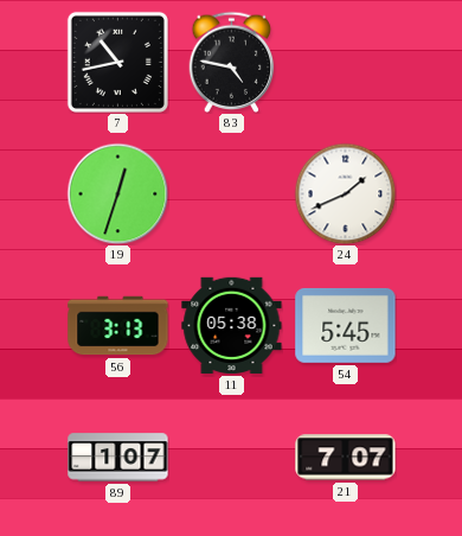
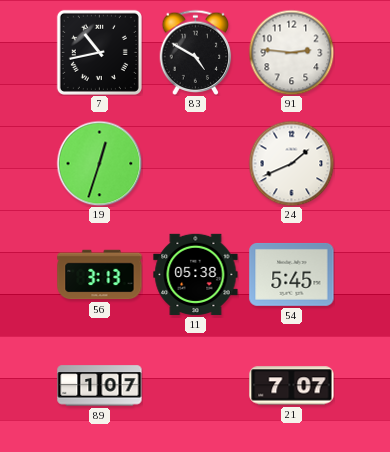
83: 4:47 -> 4:50 (196, 52)
91: none -> 2:46 (291, 52)
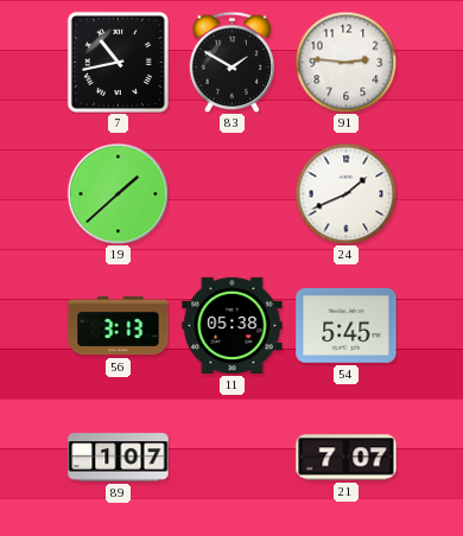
83: 4:50 -> 1:50 (233, 62)
19: 12:33 -> 1:38 (118, 193)
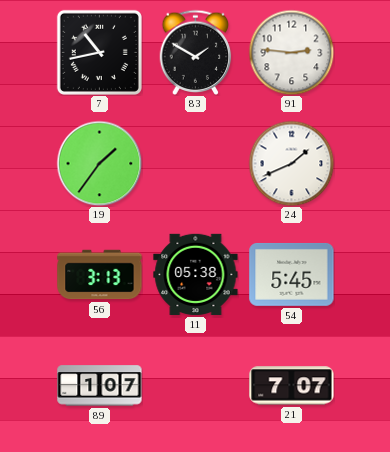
19: 1:38 -> 1:36 (99, 163)
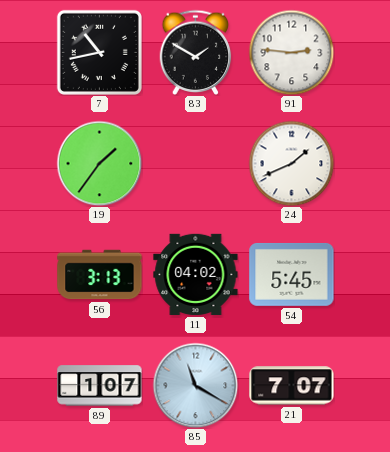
11: 05:38 -> 04:02 (196, 274)
85: none -> 11:20 (195, 385)
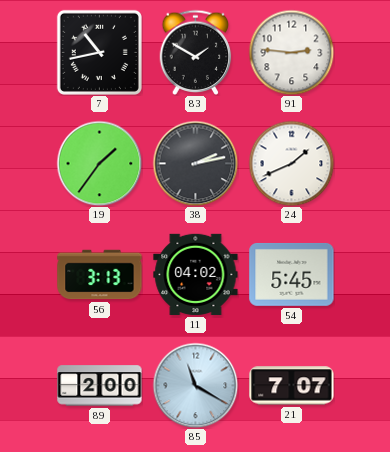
38: none -> 2:13 (195, 163)
89: 1:07 -> 2:00 (100, 386)
